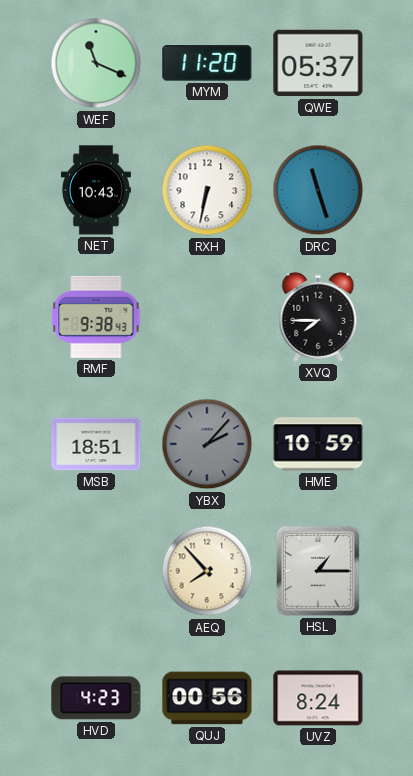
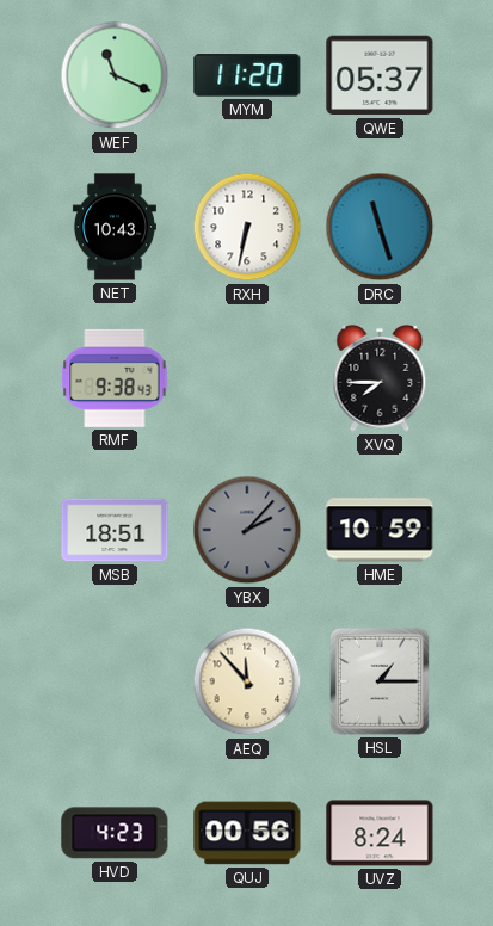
AEQ: 7:53 -> 11:53 (247, 681)
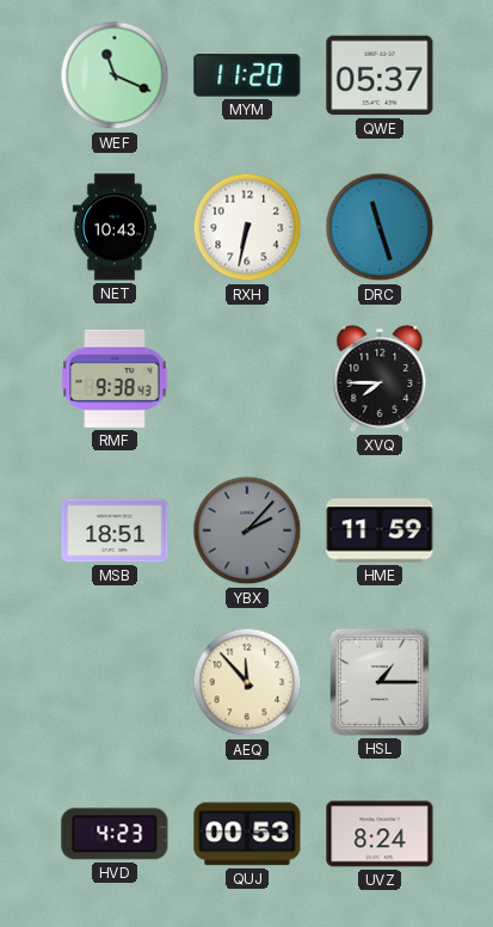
HME: 10:59 -> 11:59 (380, 530)
QUJ: 00:56 -> 00:53 (247, 834)
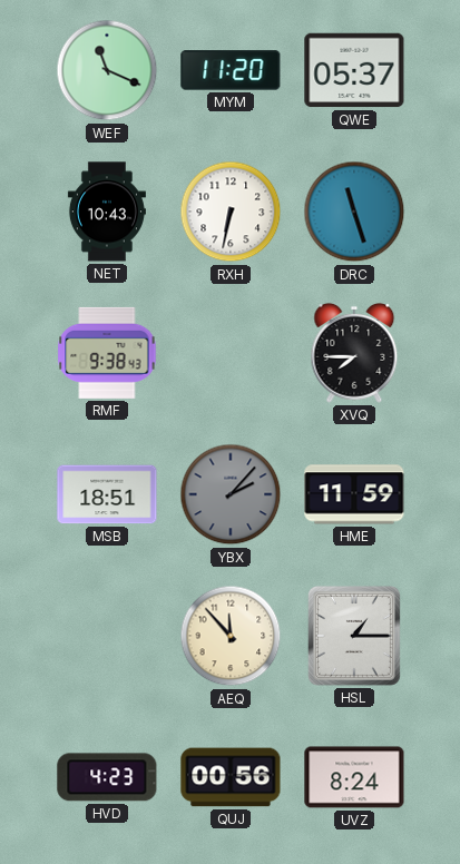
QUJ: 00:53 -> 00:56 (231, 777)
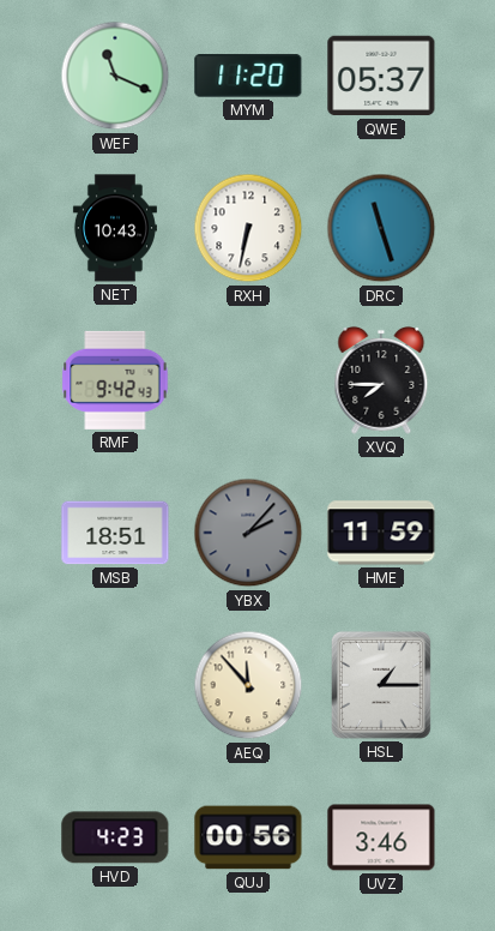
RMF: 9:38 -> 9:42 (115, 380)
UVZ: 8:24 -> 3:46 (381, 837)
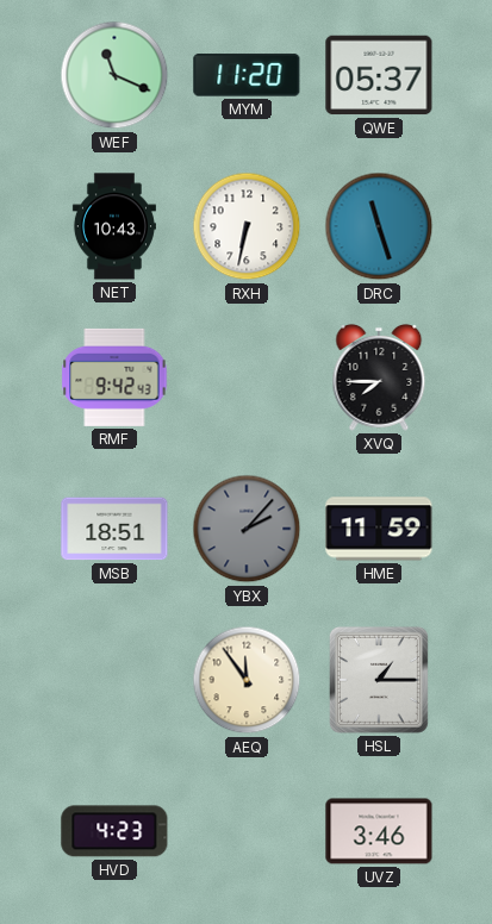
AEQ: 11:53 -> 11:54 (247, 680)
QUJ: 00:56 -> none (248, 837)
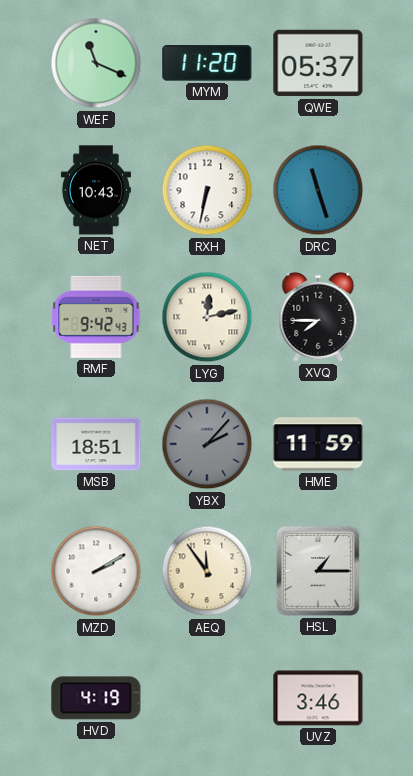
LYG: none -> 12:13 (207, 317)
MZD: none -> 2:10 (96, 571)
HVD: 4:23 -> 4:19 (96, 698)
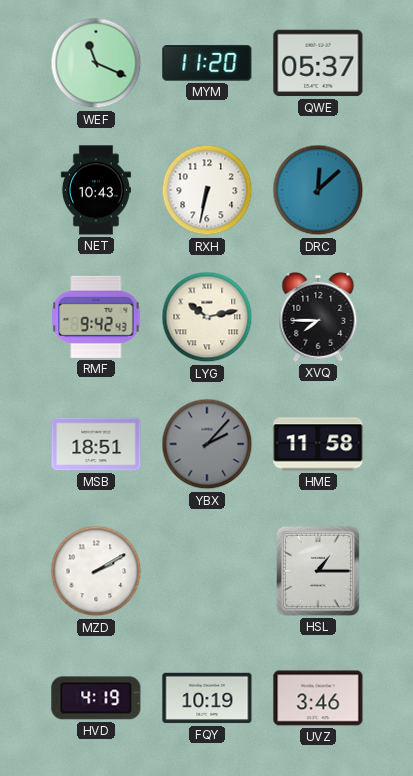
DRC: 11:27 -> 12:08 (318, 190)
LYG: 12:13 -> 10:13 (207, 317)
HME: 11:59 -> 11:58 (318, 444)
AEQ: 11:54 -> none (207, 571)
FQY: none -> 10:19 (207, 698)
